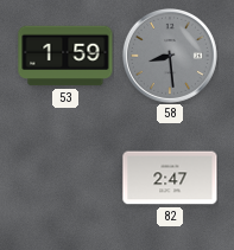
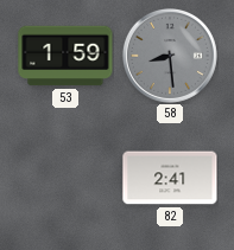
82: 2:47 -> 2:41 (170, 178)
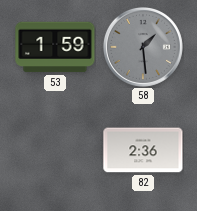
58: 8:29 -> 1:29 (143, 47)
82: 2:41 -> 2:36 (143, 150)
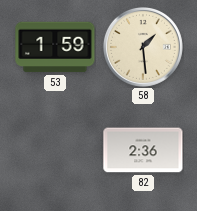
58 dial: grey -> cream (143, 47)
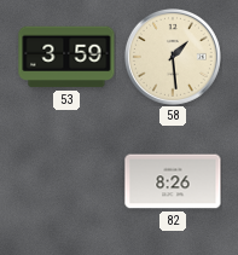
53: 1:59 -> 3:59 (66, 57)
82: 2:36 -> 8:26 (173, 181)
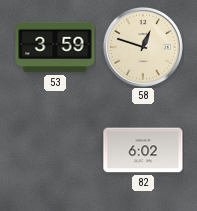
58: 1:29 -> 12:48 (143, 47)
82: 8:26 -> 6:02 (143, 150)
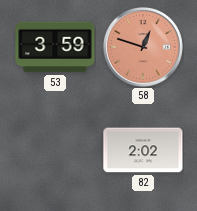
58 dial: cream -> salmon (143, 47)
82: 6:02 -> 2:02 (143, 150)
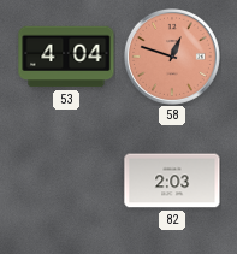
53: 3:59 -> 4:04 (66, 57)
82: 2:02 -> 2:03 (172, 181)
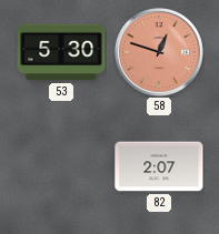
53: 4:04 -> 5:30 (61, 52)
82: 2:03 -> 2:07 (159, 166)
